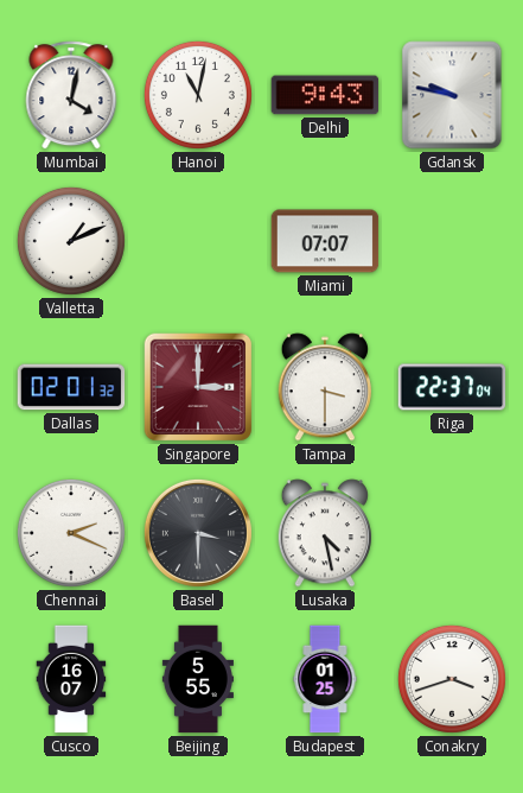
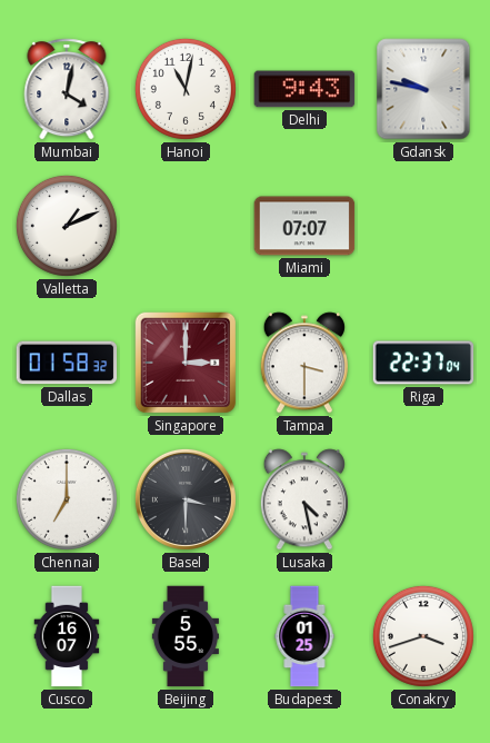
Dallas: 02:01 -> 01:58 (67, 363)
Chennai: 2:19 -> 7:00 (67, 499)
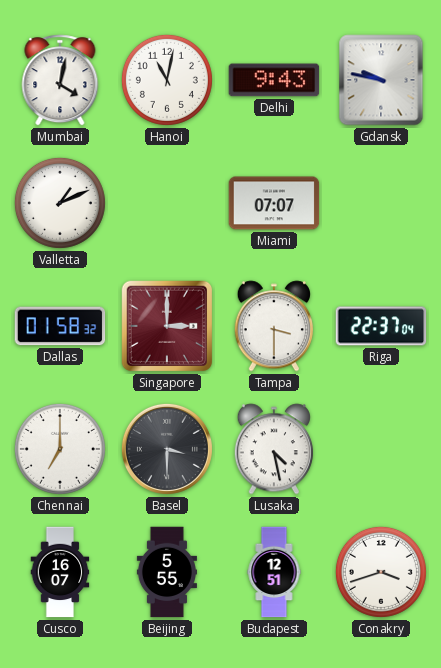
Budapest: 01:25 -> 12:51 (274, 572)
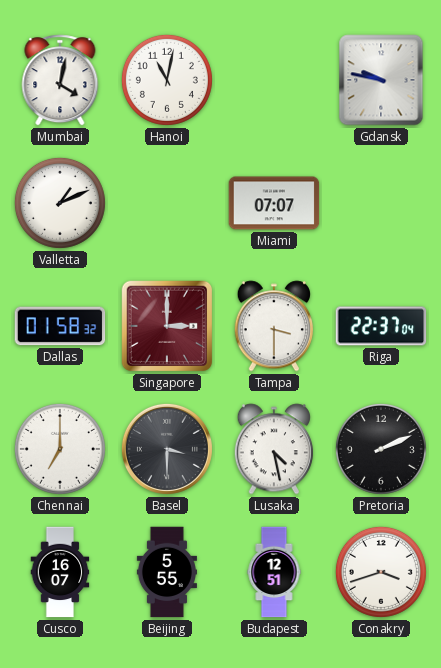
Delhi: 9:43 -> none (274, 80)
Pretoria: none -> 2:11 (381, 449)
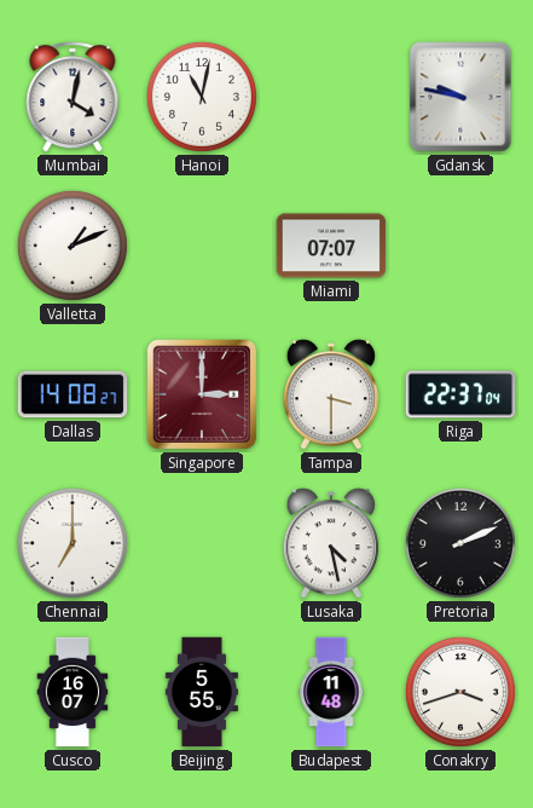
Dallas: 01:58 -> 14:08 (73, 394)
Basel: 3:30 -> none (167, 449)
Budapest: 12:51 -> 11:48 (331, 692)
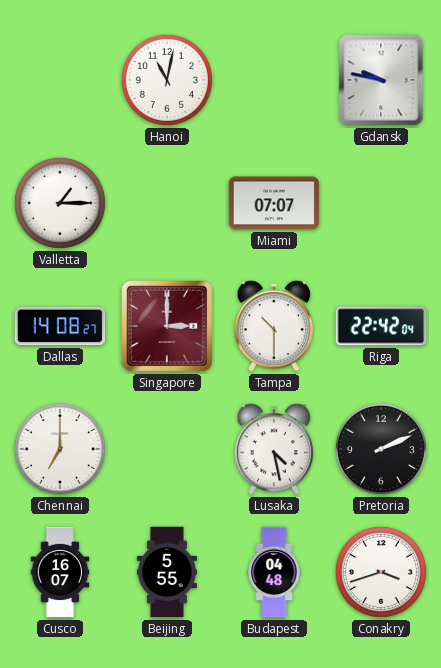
Mumbai: 4:02 -> none (73, 97)
Valletta: 1:11 -> 1:15 (60, 203)
Tampa: 3:30 -> 10:30 (274, 326)
Riga: 22:37 -> 22:42 (381, 326)
Budapest: 11:48 -> 04:48 (274, 572)
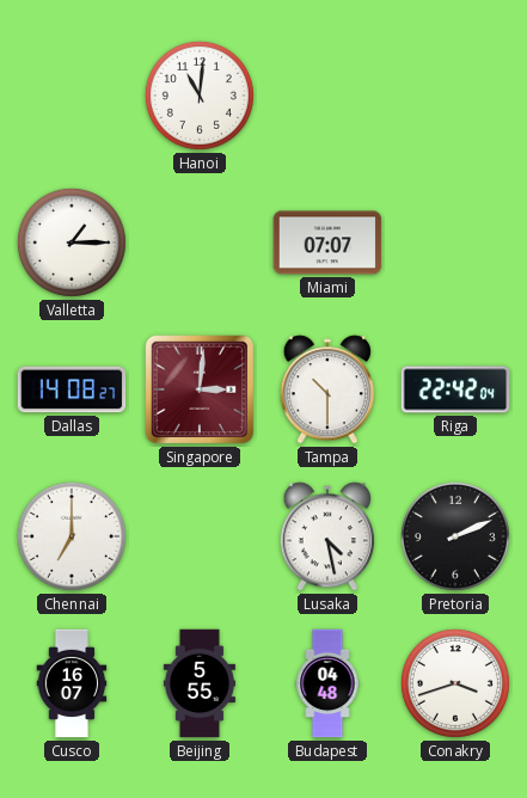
Hanoi: 11:02 -> 11:01 (200, 96)
Gdansk: 9:47 -> none (381, 80)
Singapore: 3:00 -> 3:01 (200, 389)
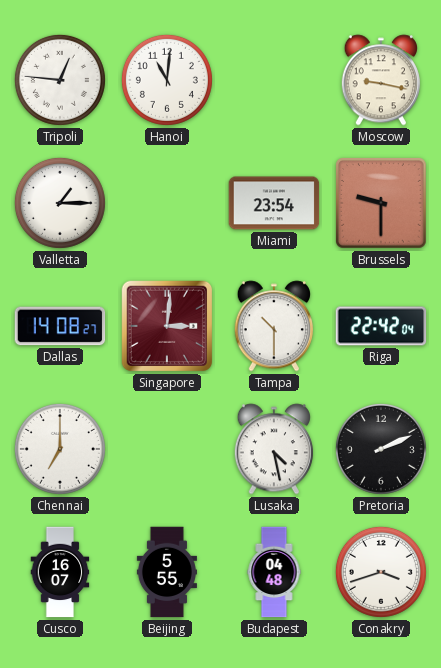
Tripoli: none -> 12:46 (60, 80)
Moscow: none -> 9:17 (381, 80)
Miami: 07:07 -> 23:54 (274, 203)
Brussels: none -> 9:30 (382, 204)
